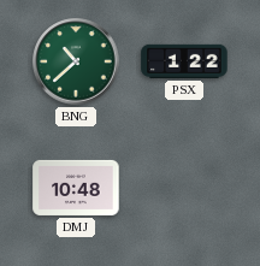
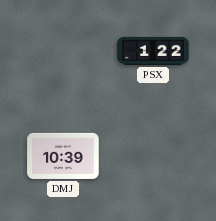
BNG: 10:38 -> none (76, 61)
DMJ: 10:48 -> 10:39 (63, 156)
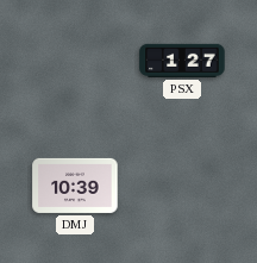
PSX: 1:22 -> 1:27 (182, 61)
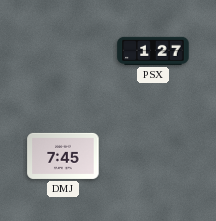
DMJ: 10:39 -> 7:45 (63, 156)
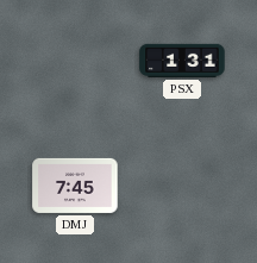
PSX: 1:27 -> 1:31 (182, 61)
